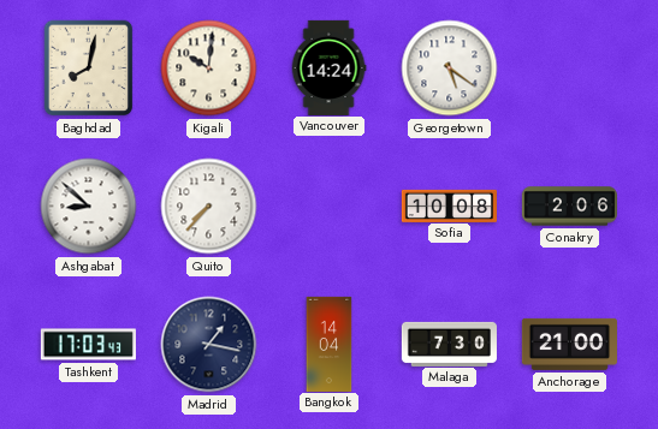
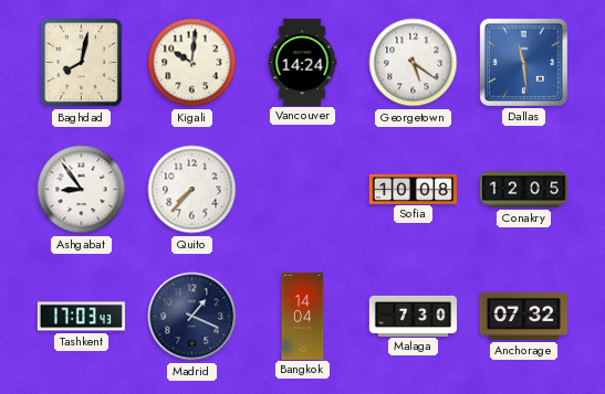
Dallas: none -> 11:29 (523, 62)
Ashgabat: 8:52 -> 8:54 (82, 190)
Conakry: 2:06 -> 12:05 (523, 190)
Madrid: 1:17 -> 1:19 (192, 317)
Anchorage: 21:00 -> 07:32 (523, 316)
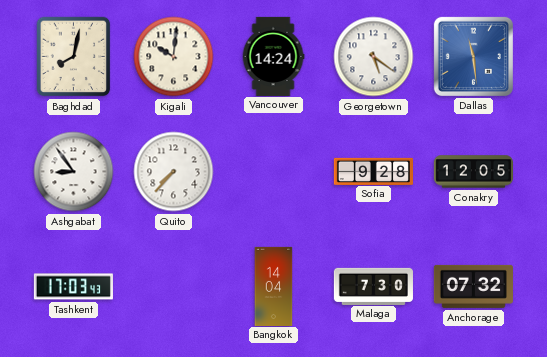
Sofia: 10:08 -> 9:28 (373, 171)
Madrid: 1:19 -> none (192, 317)
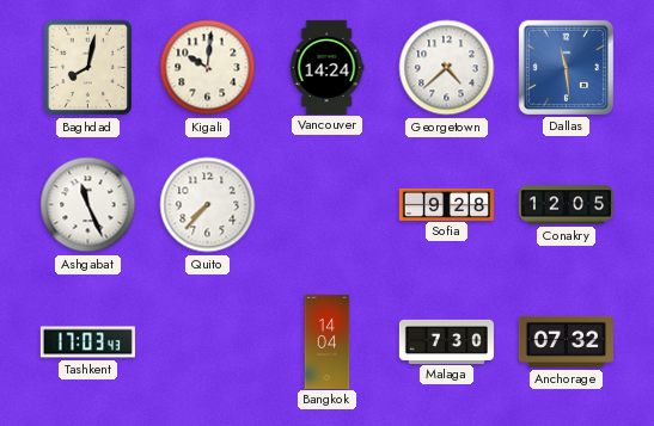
Georgetown: 5:21 -> 4:38 (447, 68)
Ashgabat: 8:54 -> 11:26 (88, 205)
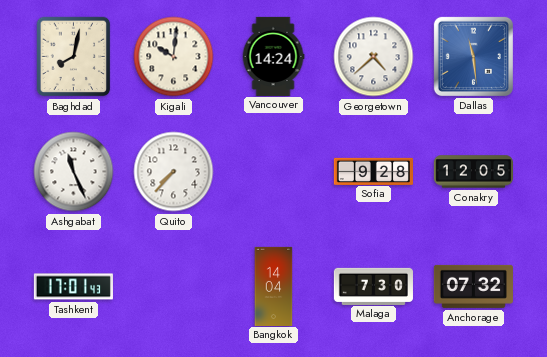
Tashkent: 17:03 -> 17:01 (73, 287)
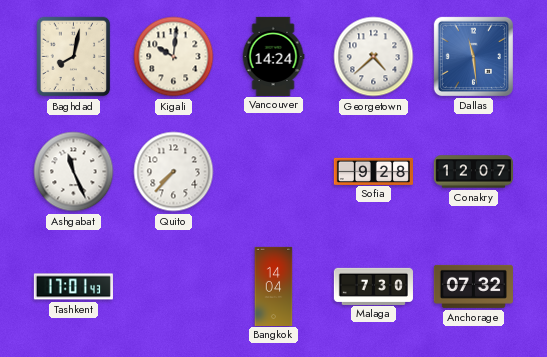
Conakry: 12:05 -> 12:07 (473, 172)
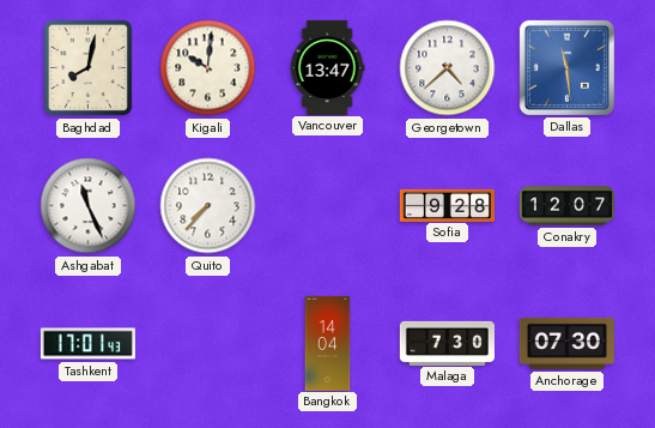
Vancouver: 14:24 -> 13:47 (327, 67)
Anchorage: 07:32 -> 07:30 (566, 343)
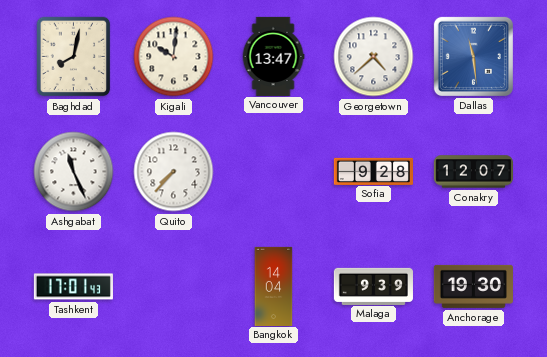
Malaga: 7:30 -> 9:39 (373, 286)
Anchorage: 07:30 -> 19:30 (473, 286)
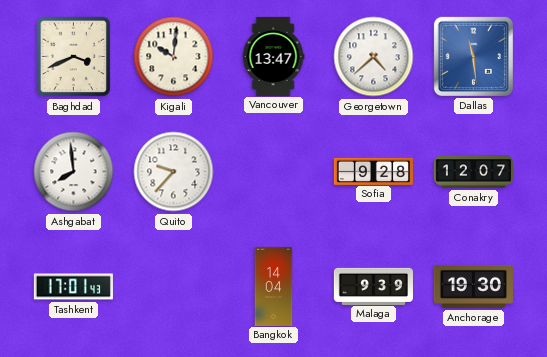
Baghdad: 8:02 -> 3:41 (74, 57)
Ashgabat: 11:26 -> 7:59 (74, 172)
Quito: 7:37 -> 9:37 (174, 172)
